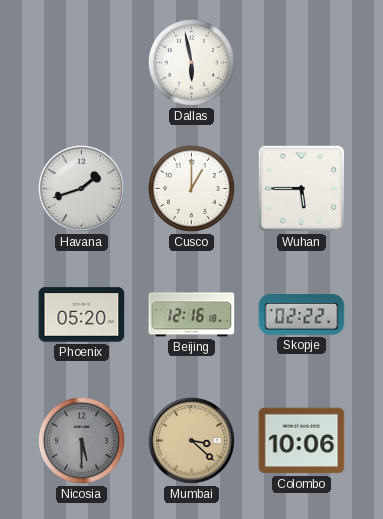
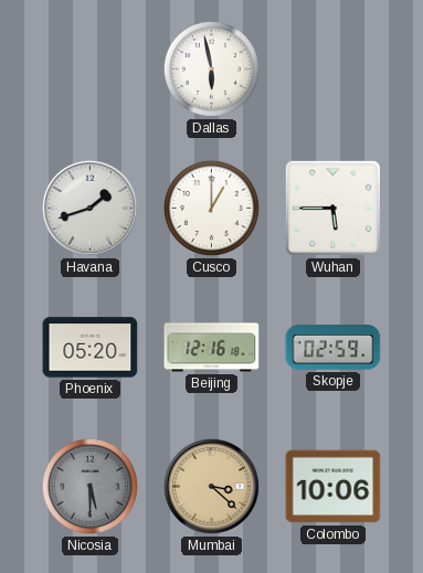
Skopje: 02:22 -> 02:59 (334, 348)
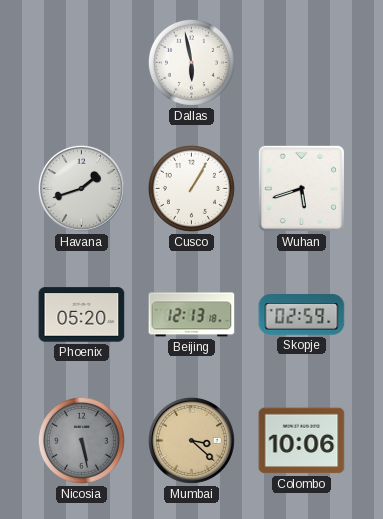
Cusco: 1:00 -> 1:05 (191, 188)
Wuhan: 5:45 -> 5:42 (301, 188)
Beijing: 12:16 -> 12:13 (192, 315)
Nicosia: 5:30 -> 5:28 (81, 440)
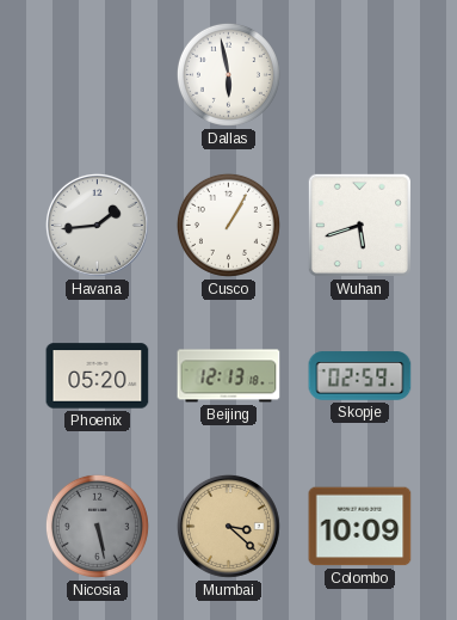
Havana: 1:42 -> 1:44 (97, 225)
Colombo: 10:06 -> 10:09 (360, 527)
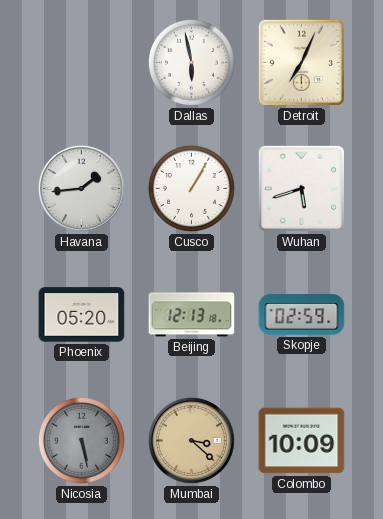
Detroit: none -> 7:04 (301, 62)
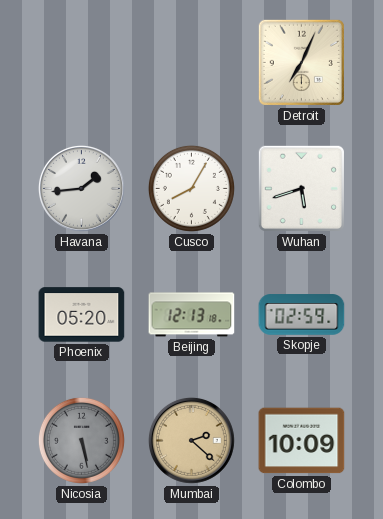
Dallas: 5:58 -> none (191, 62)
Cusco: 1:05 -> 8:05 (191, 188)
Mumbai: 3:22 -> 2:22 (191, 440)
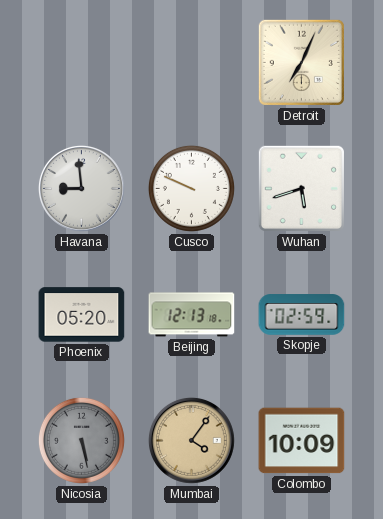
Havana: 1:44 -> 8:59 (81, 188)
Cusco: 8:05 -> 9:49 (191, 188)
Mumbai: 2:22 -> 4:06 (191, 440)
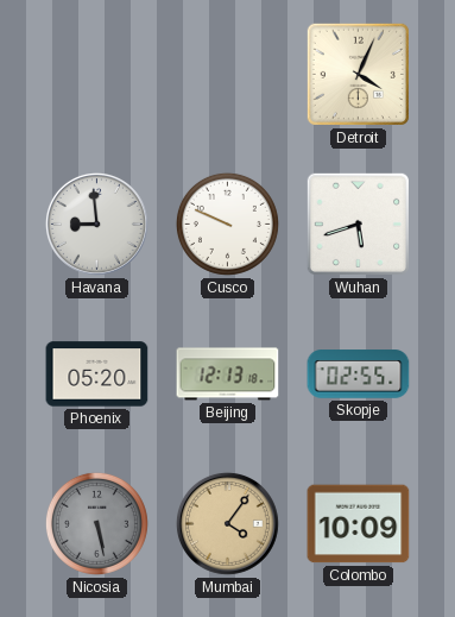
Detroit: 7:04 -> 4:04 (358, 74)
Skopje: 02:59 -> 02:55 (359, 374)
